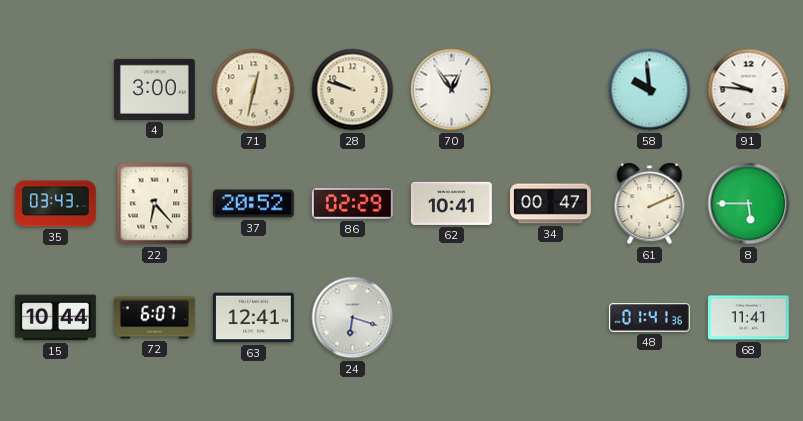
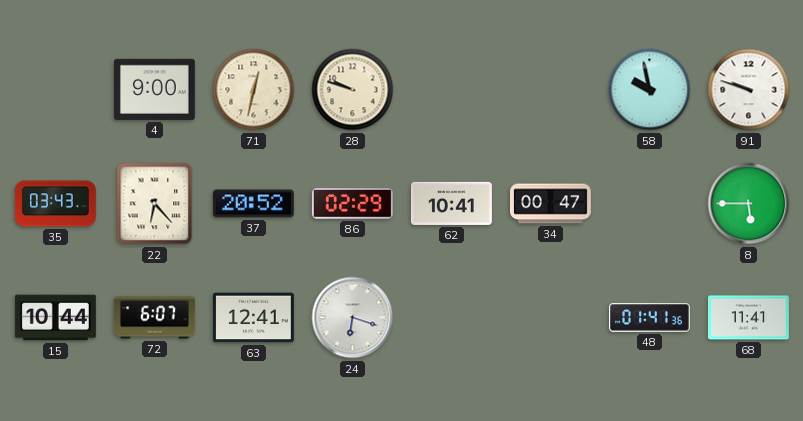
4: 3:00 -> 9:00 (154, 89)
70: 12:54 -> none (452, 90)
58: 9:59 -> 9:58 (650, 90)
91: 9:46 -> 9:48 (749, 90)
61: 2:11 -> none (650, 204)
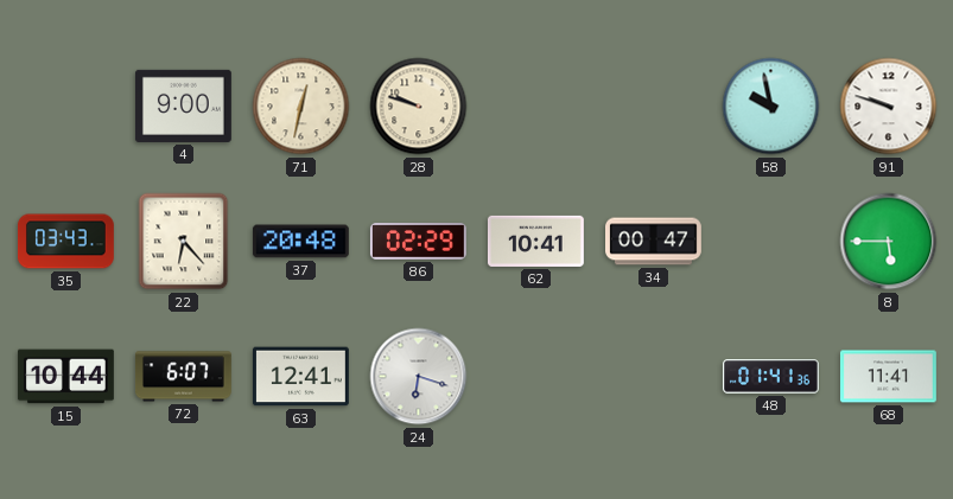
37: 20:52 -> 20:48 (300, 242)
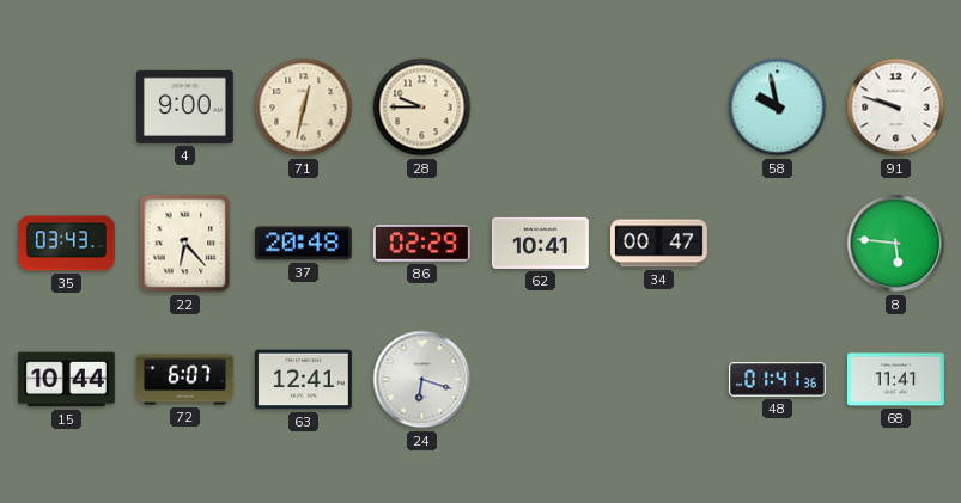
28: 9:48 -> 9:45 (422, 108)
8: 5:45 -> 5:46 (896, 244)
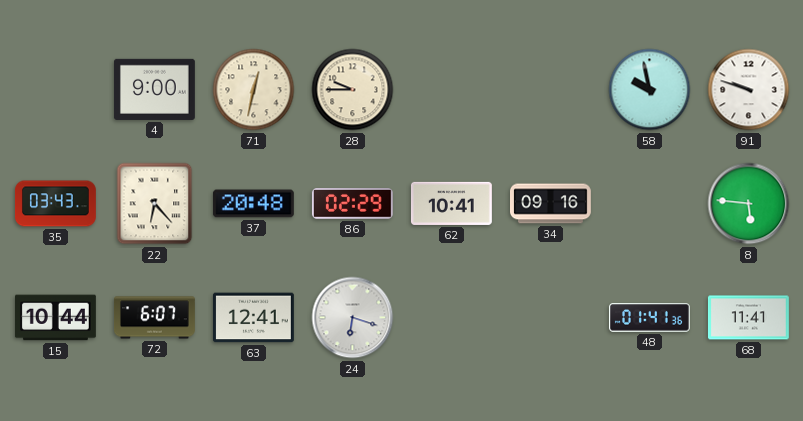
34: 00:47 -> 09:16 (551, 204)
